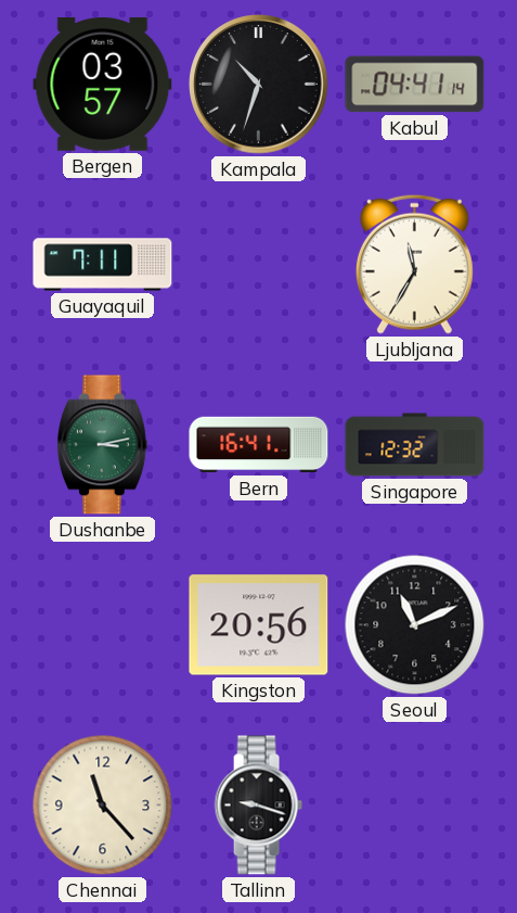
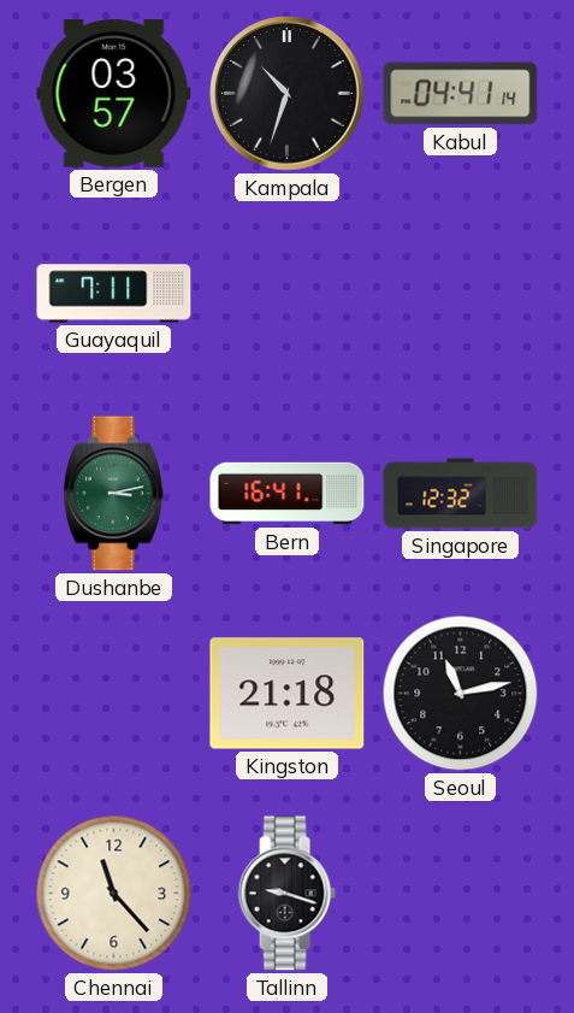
Ljubljana: 11:35 -> none (414, 264)
Kingston: 20:56 -> 21:18 (288, 694)
Seoul: 11:11 -> 11:13 (461, 694)
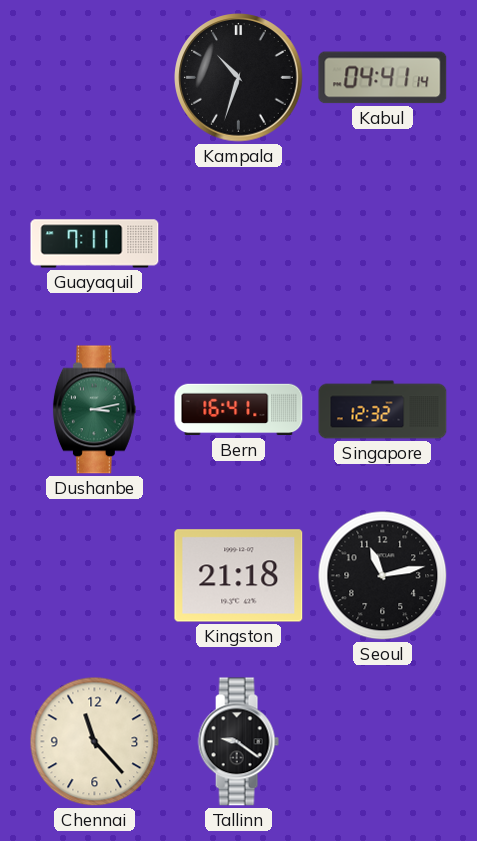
Bergen: 03:57 -> none (114, 93)
Tallinn: 9:18 -> 9:21 (238, 742)
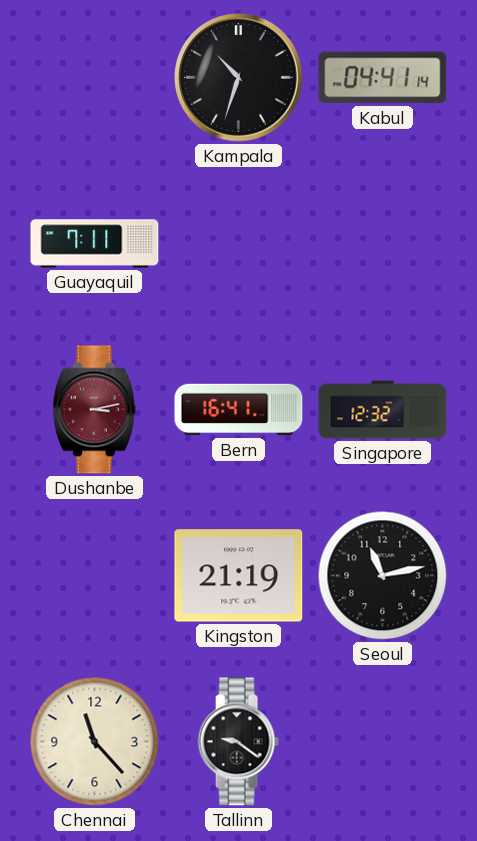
Dushanbe dial: green -> burgundy (94, 410)
Kingston: 21:18 -> 21:19 (239, 576)
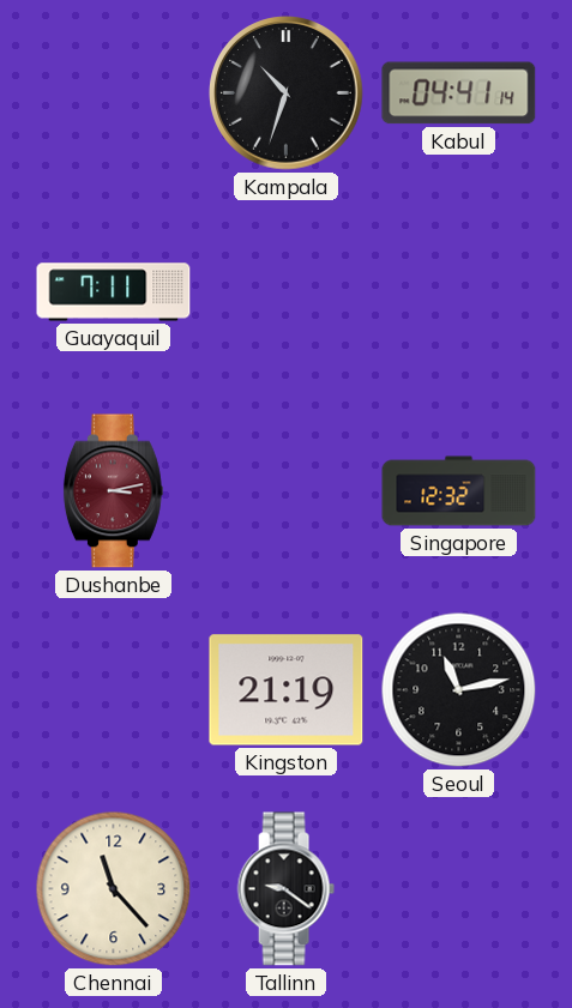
Bern: 16:41 -> none (239, 410)
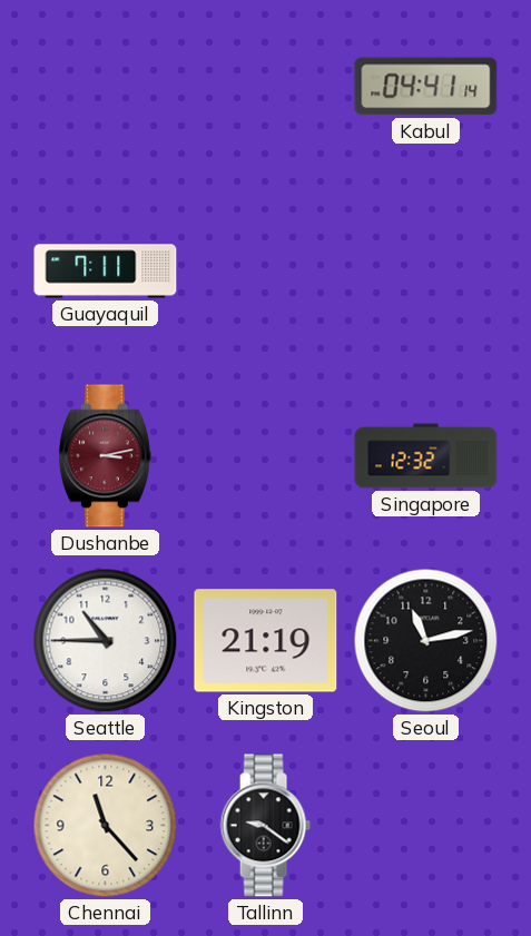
Kampala: 10:33 -> none (287, 93)
Seattle: none -> 10:45 (106, 641)
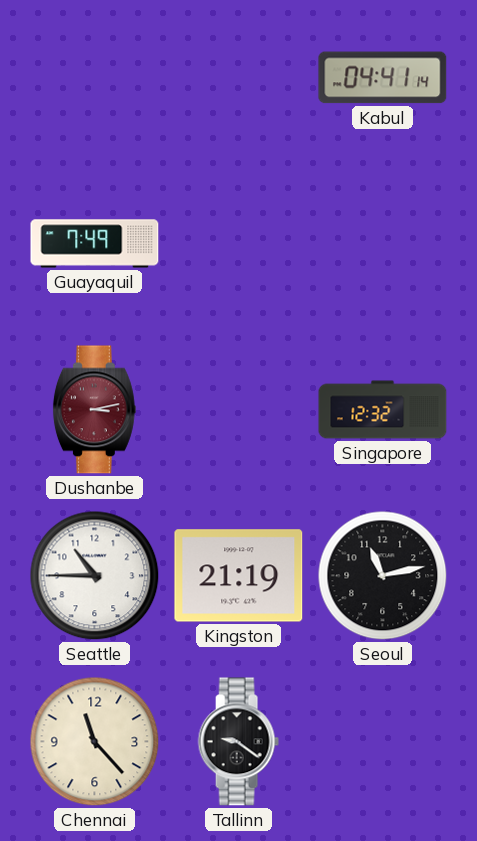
Guayaquil: 7:11 -> 7:49 (95, 244)
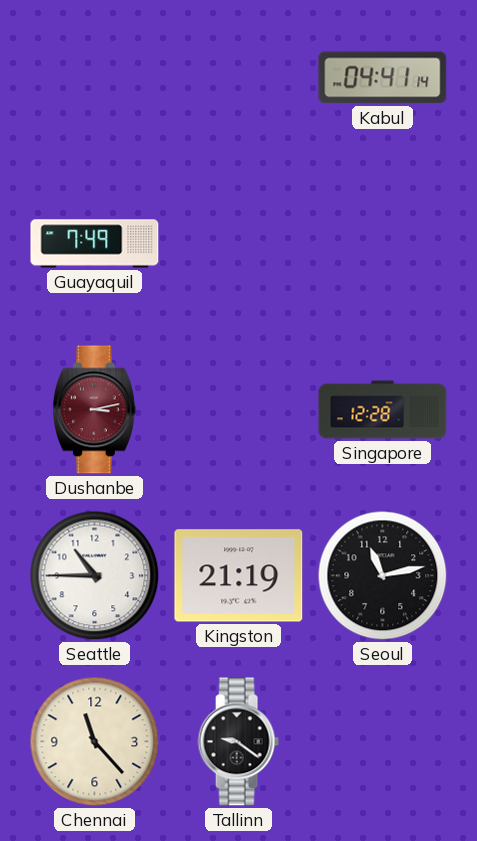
Singapore: 12:32 -> 12:28 (383, 410)
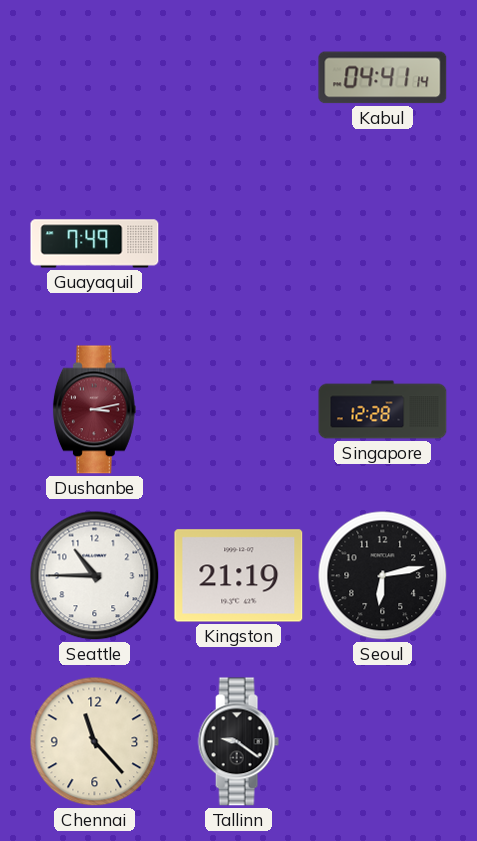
Seoul: 11:13 -> 6:13 (383, 576)
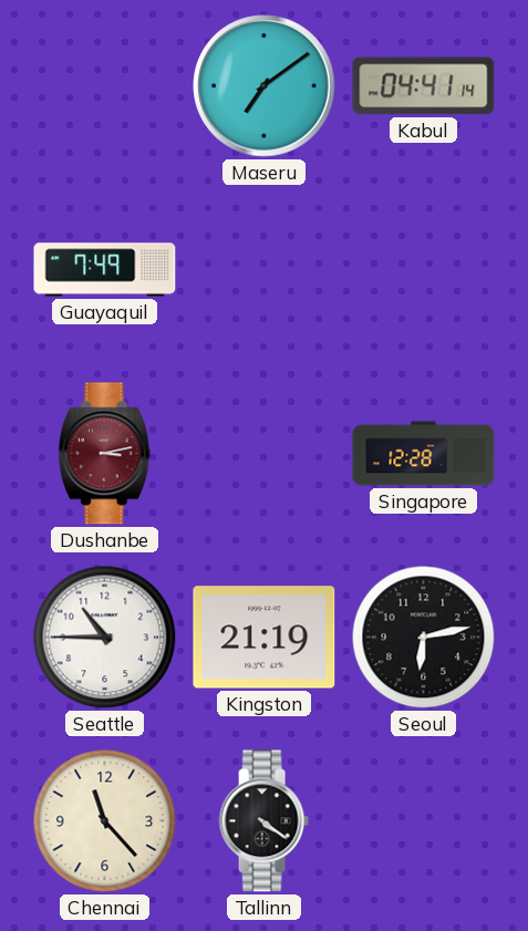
Maseru: none -> 7:09 (265, 86)
Tallinn: 9:21 -> 4:21 (263, 821)
